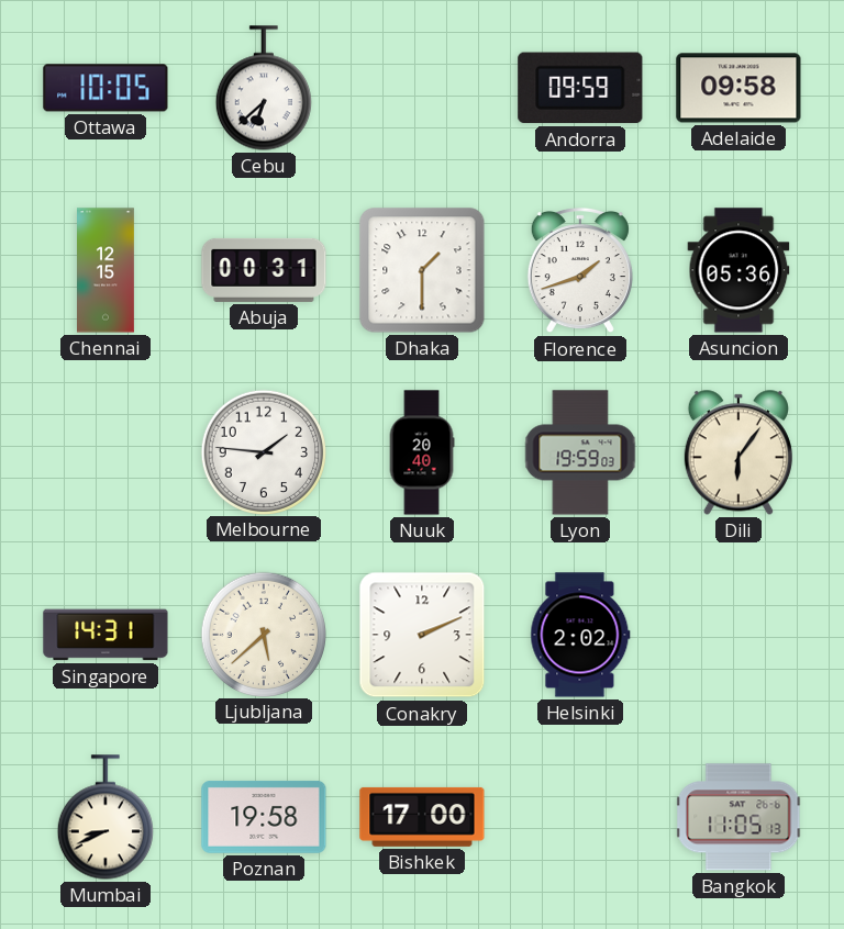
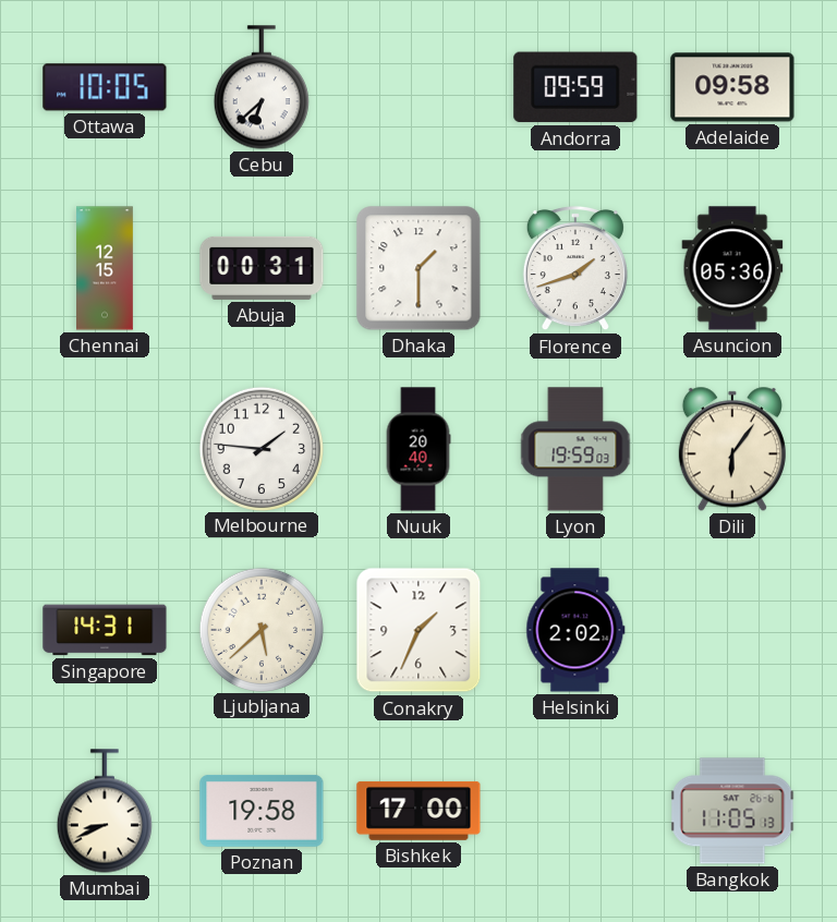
Conakry: 2:11 -> 1:34 (418, 630)
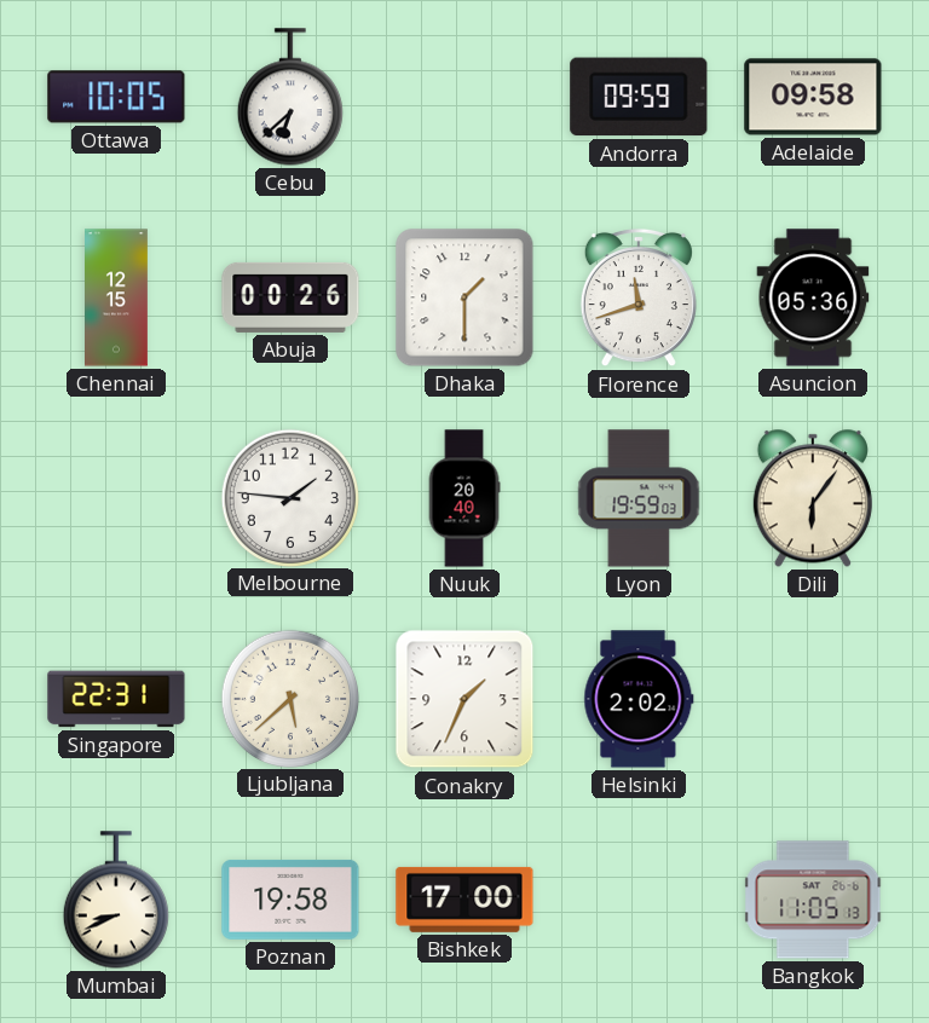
Abuja: 00:31 -> 00:26 (290, 297)
Florence: 1:42 -> 11:42 (639, 297)
Singapore: 14:31 -> 22:31 (116, 699)
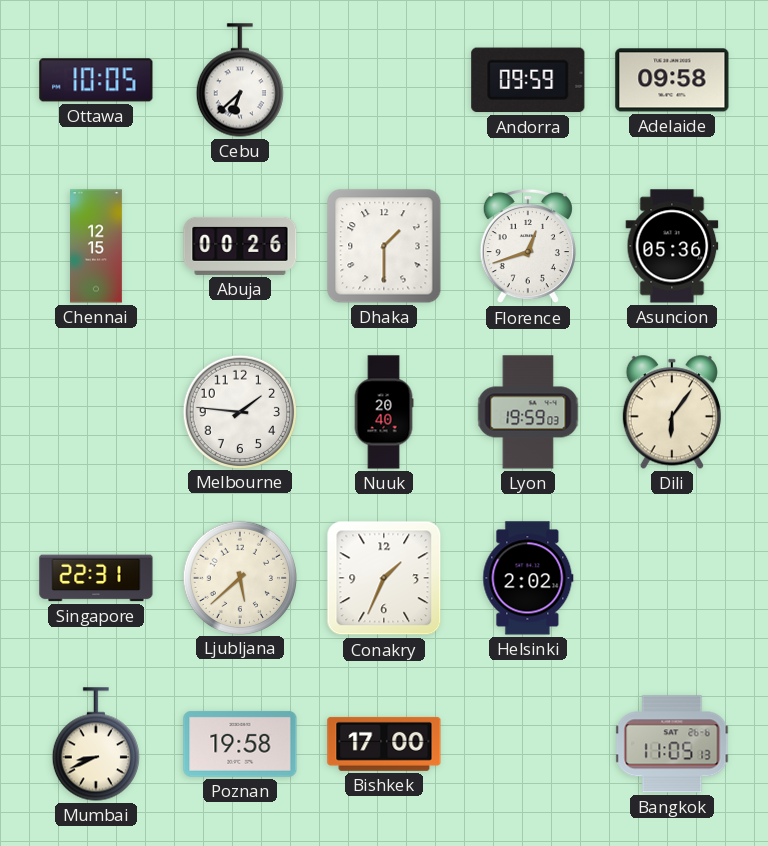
Florence: 11:42 -> 12:42 (528, 246)
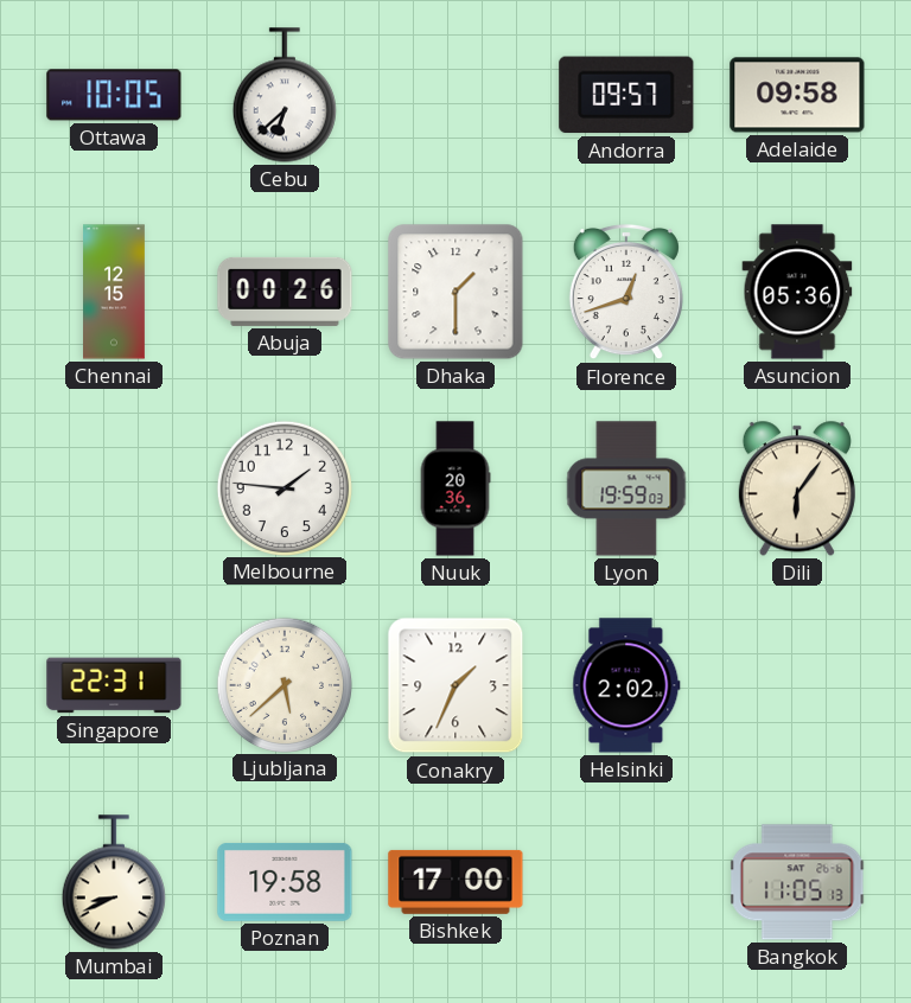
Andorra: 09:59 -> 09:57 (626, 95)
Nuuk: 20:40 -> 20:36 (455, 488)
